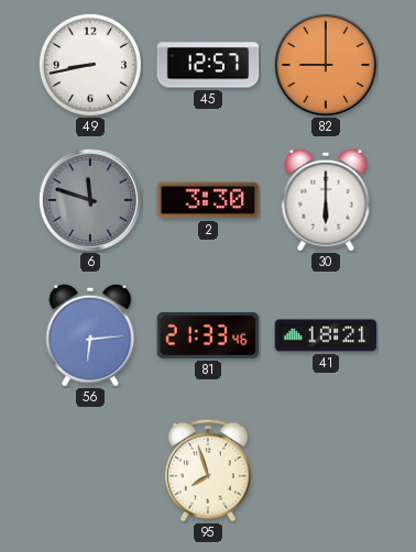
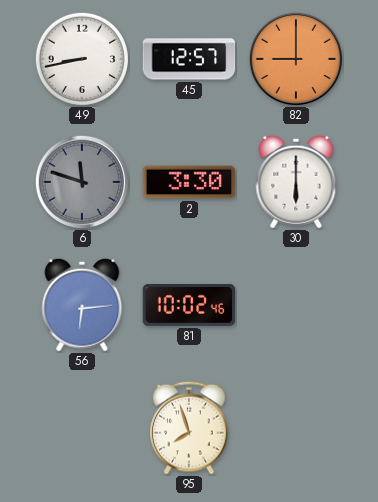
81: 21:33 -> 10:02 (189, 305)
41: 18:21 -> none (326, 335)
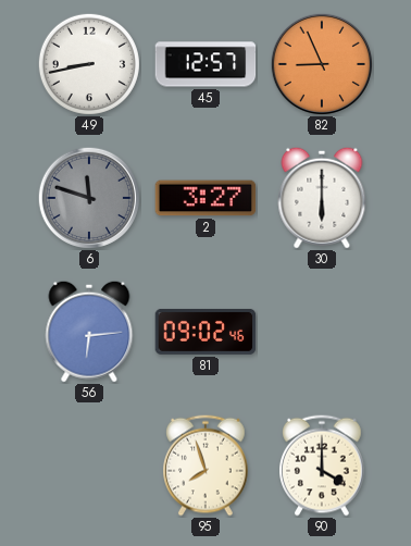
82: 9:00 -> 8:56 (321, 63)
2: 3:30 -> 3:27 (205, 198)
81: 10:02 -> 09:02 (205, 332)
90: none -> 4:00 (323, 466)
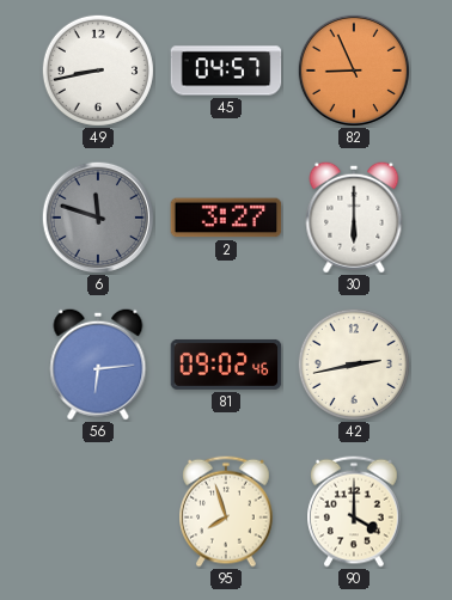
45: 12:57 -> 04:57 (226, 71)
42: none -> 2:43 (354, 365)
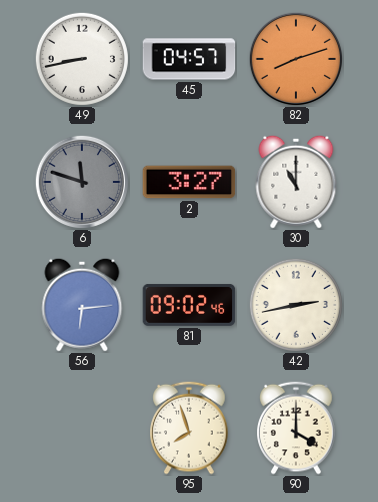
82: 8:56 -> 8:12 (295, 58)
30: 6:00 -> 11:00 (296, 182)
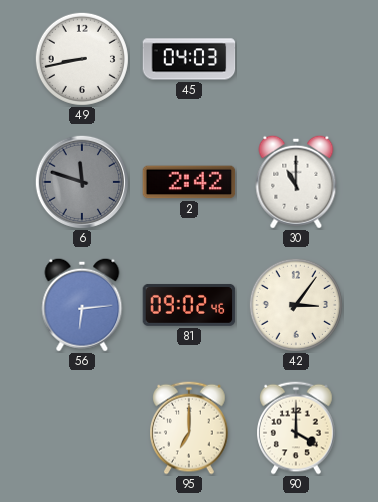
45: 04:57 -> 04:03 (189, 59)
82: 8:12 -> none (295, 58)
2: 3:27 -> 2:42 (189, 182)
42: 2:43 -> 3:06 (296, 305)
95: 7:57 -> 7:00 (190, 428)
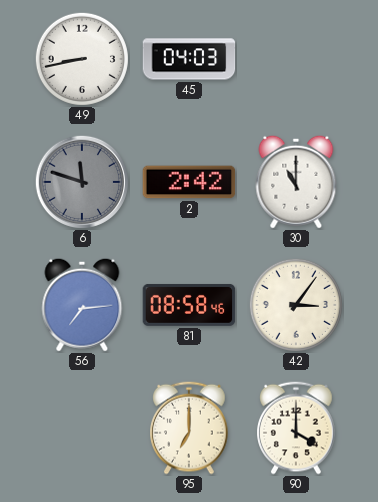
56: 6:14 -> 7:14 (82, 305)
81: 09:02 -> 08:58 (189, 305)
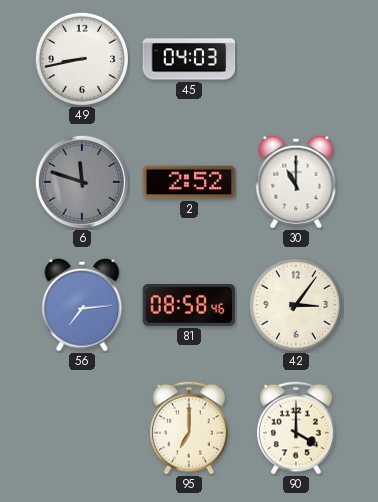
2: 2:42 -> 2:52 (189, 182)
